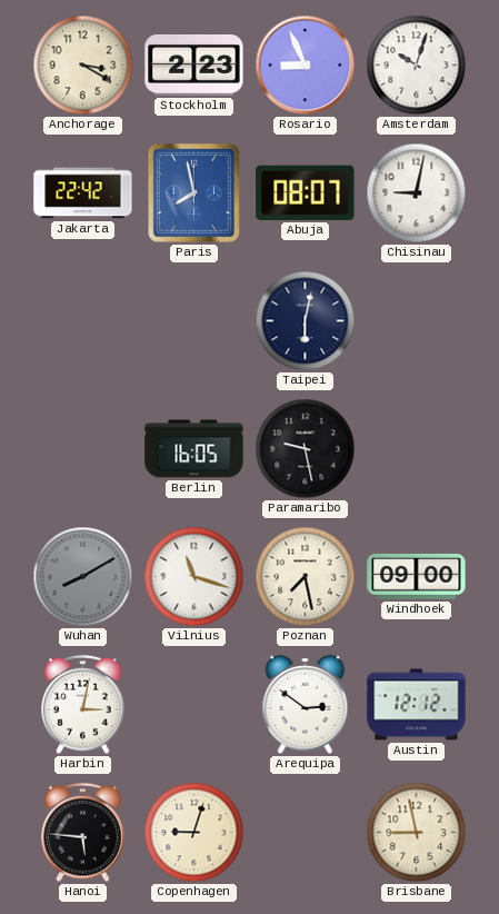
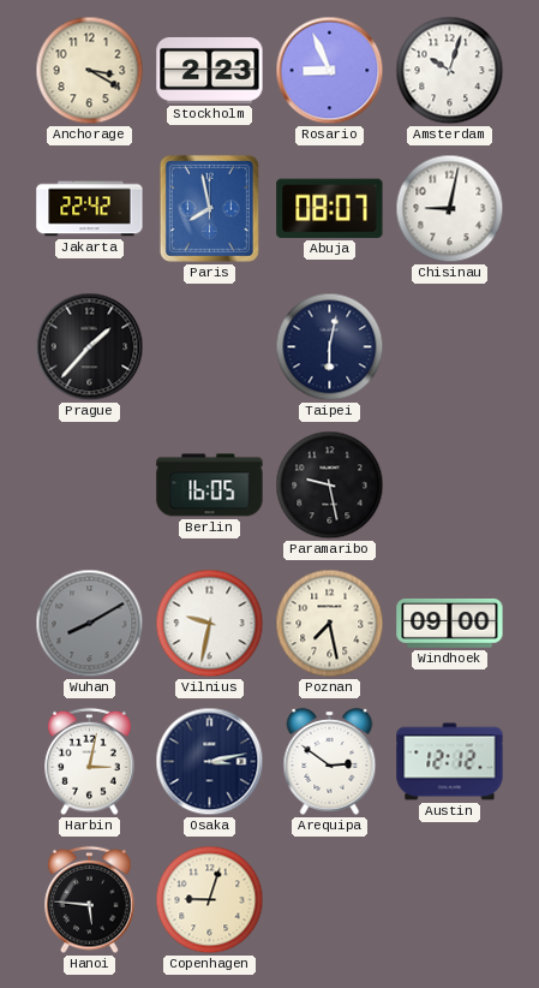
Prague: none -> 1:37 (90, 347)
Vilnius: 11:18 -> 9:32 (210, 624)
Osaka: none -> 3:13 (210, 762)
Brisbane: 8:58 -> none (417, 833)
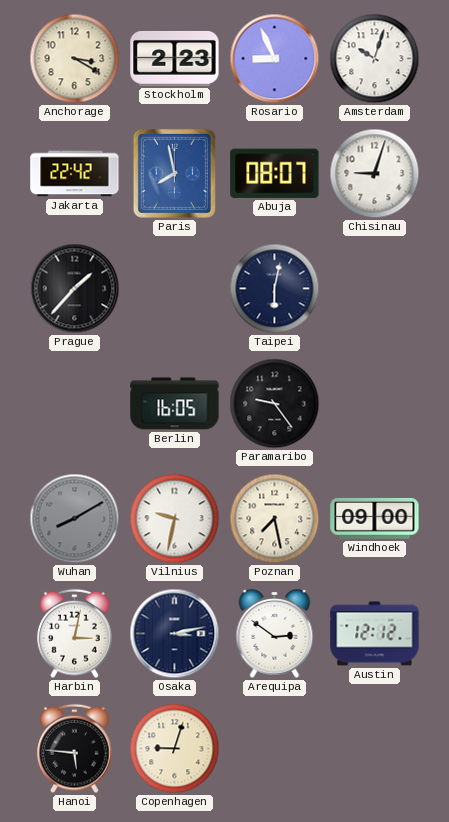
Chisinau: 9:02 -> 9:03 (375, 174)
Paramaribo: 9:28 -> 9:24 (275, 404)
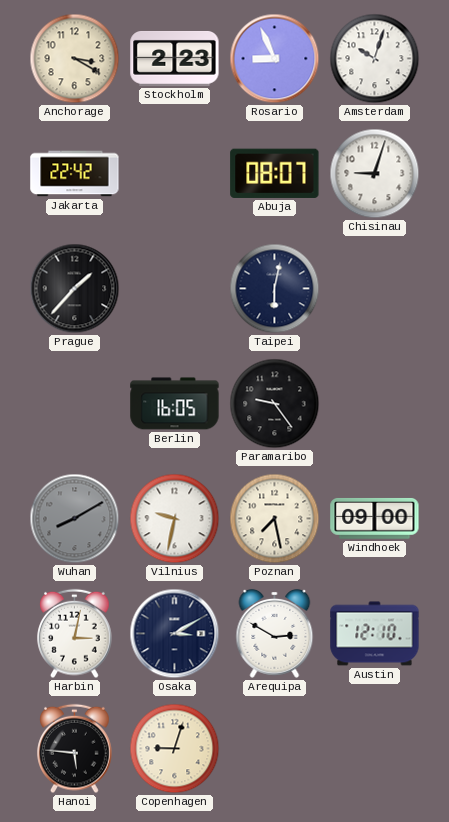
Paris: 7:58 -> none (174, 173)
Osaka: 3:13 -> 3:10 (175, 634)
Arequipa: 2:51 -> 2:50 (275, 633)
Austin: 12:12 -> 12:10 (375, 634)
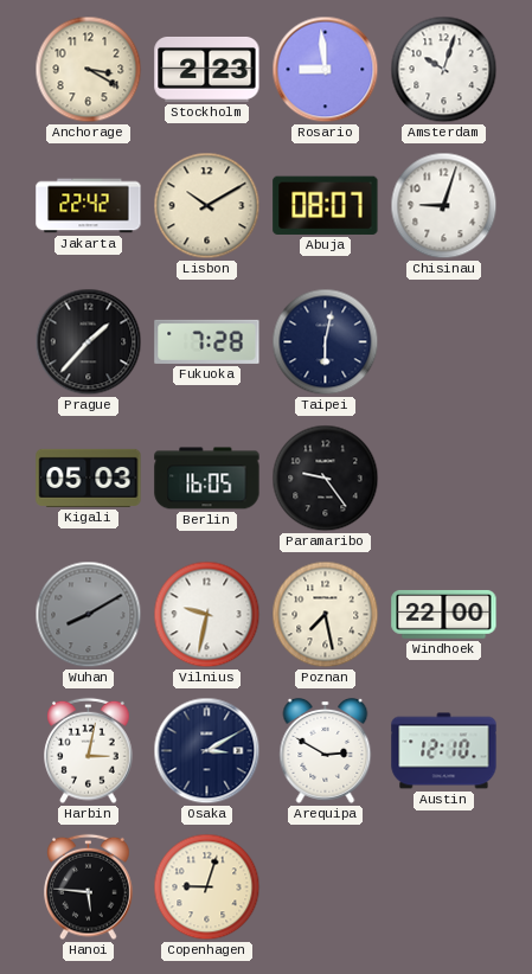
Rosario: 8:56 -> 8:59 (326, 70)
Lisbon: none -> 10:10 (207, 206)
Fukuoka: none -> 7:28 (207, 341)
Kigali: none -> 05:03 (89, 478)
Windhoek: 09:00 -> 22:00 (444, 615)
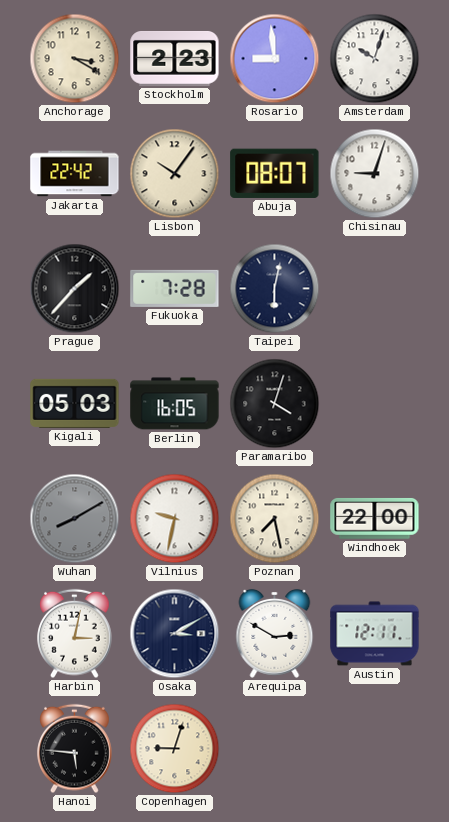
Lisbon: 10:10 -> 10:06 (175, 174)
Paramaribo: 9:24 -> 4:03 (275, 404)
Austin: 12:10 -> 12:11 (375, 634)
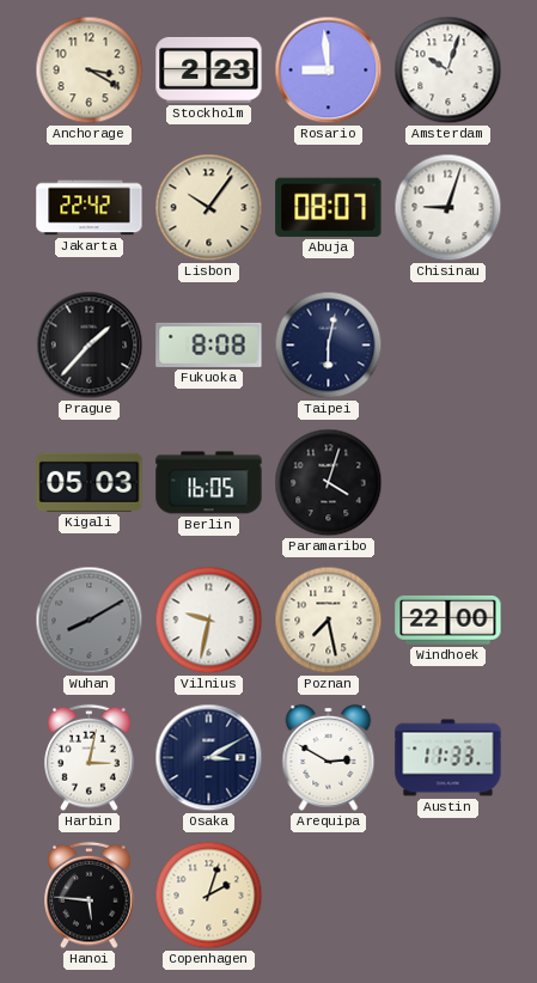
Fukuoka: 7:28 -> 8:08 (209, 344)
Austin: 12:11 -> 11:33 (448, 758)
Copenhagen: 9:03 -> 2:03 (209, 896)
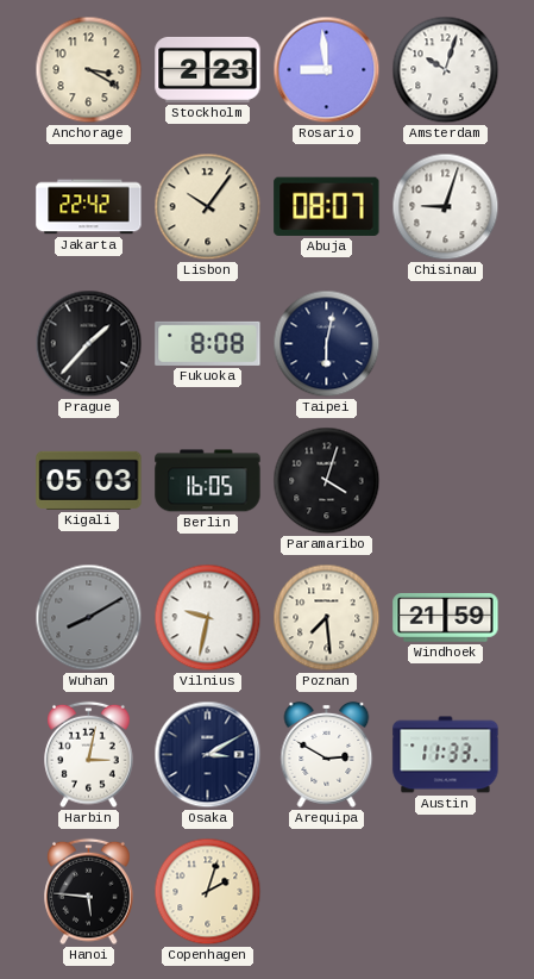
Poznan: 7:28 -> 7:29 (327, 618)
Windhoek: 22:00 -> 21:59 (446, 618)
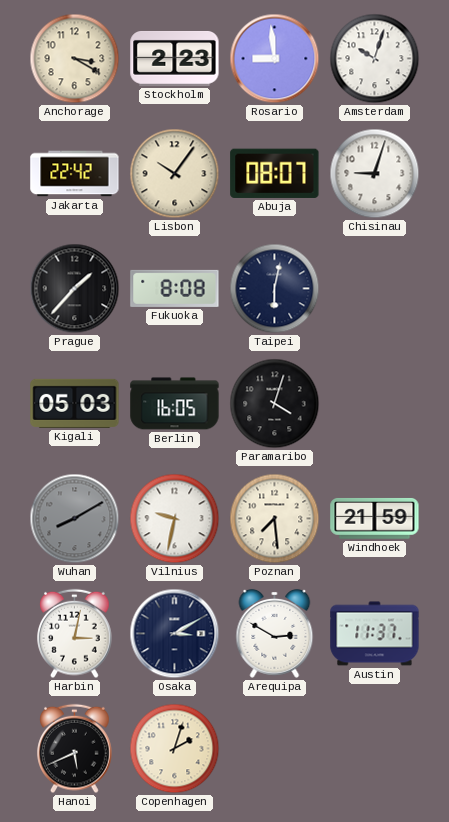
Austin: 11:33 -> 11:37 (375, 634)
Hanoi: 5:46 -> 5:41 (75, 749)
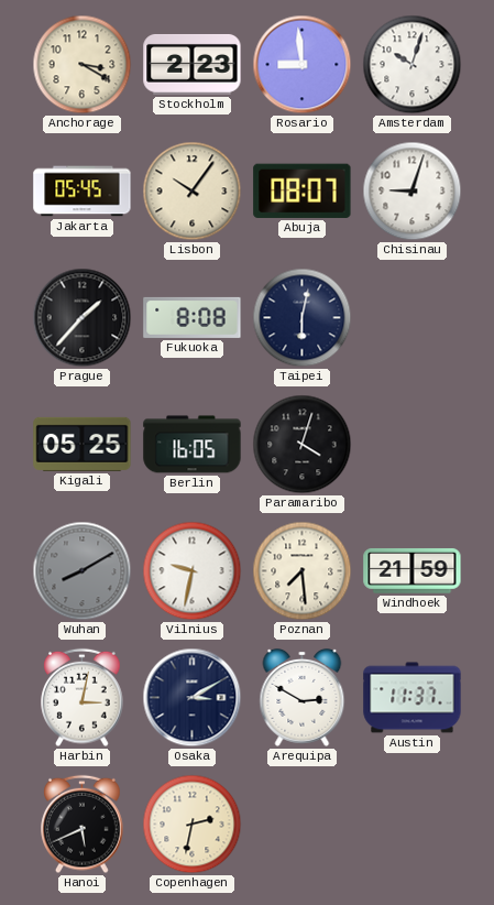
Jakarta: 22:42 -> 05:45 (83, 192)
Kigali: 05:03 -> 05:25 (83, 444)
Copenhagen: 2:03 -> 2:32 (193, 825)
